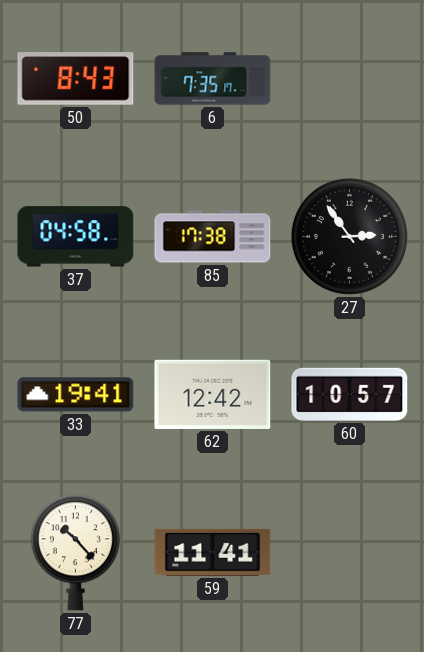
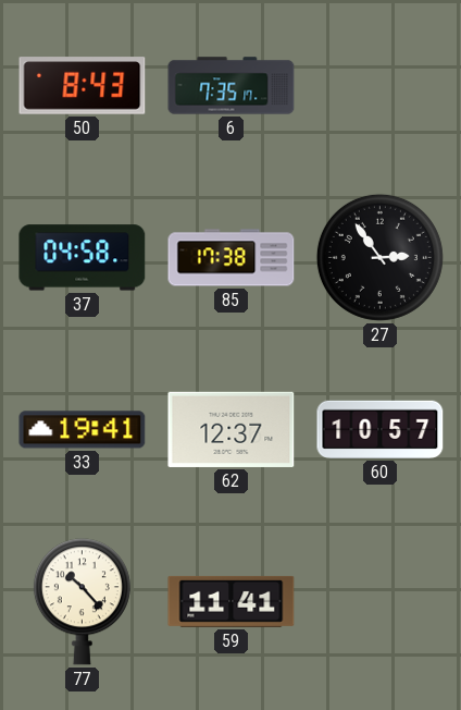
62: 12:42 -> 12:37 (232, 429)
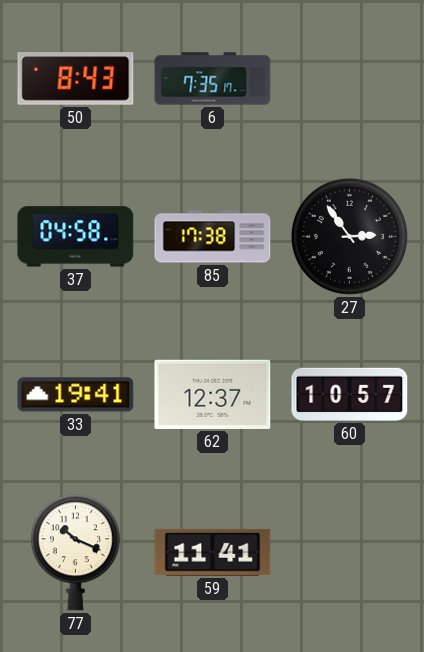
77: 10:23 -> 10:19 (75, 553)
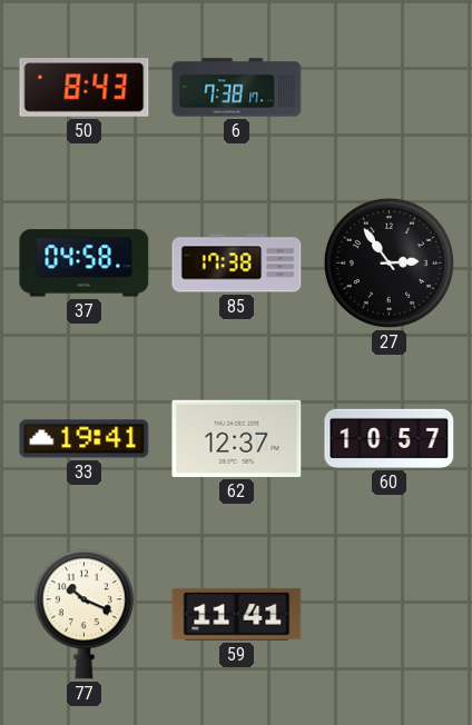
6: 7:35 -> 7:38 (237, 88)
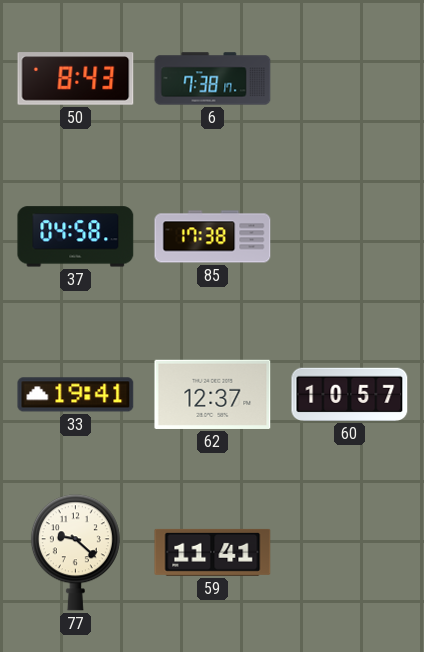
27: 2:54 -> none (389, 262)
77: 10:19 -> 9:22 (75, 553)
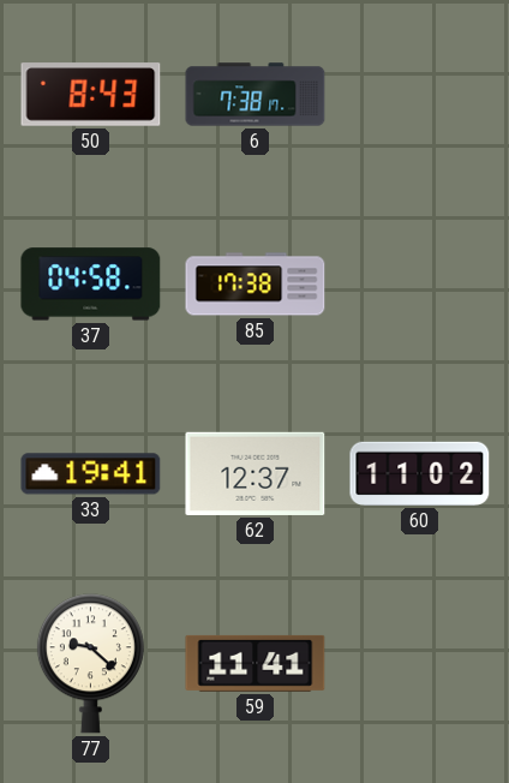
60: 10:57 -> 11:02 (420, 473)
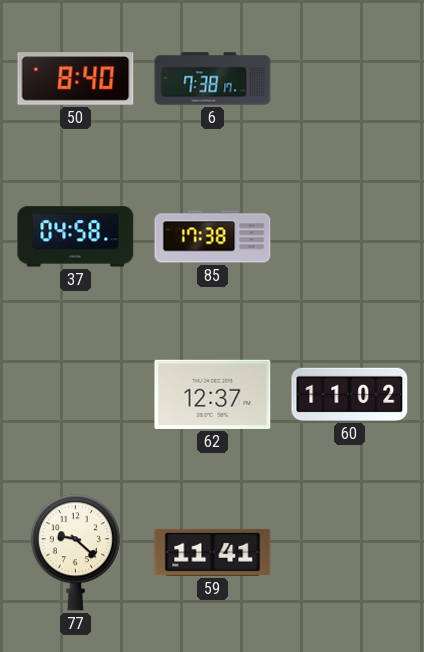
50: 8:43 -> 8:40 (76, 79)
33: 19:41 -> none (91, 474)
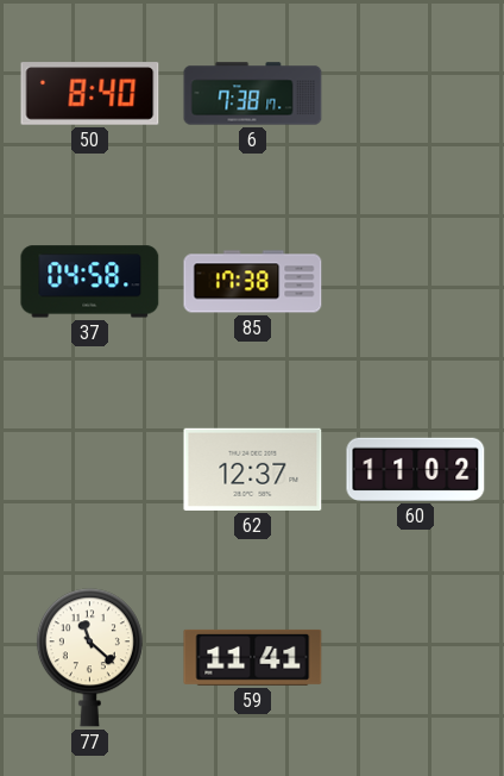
77: 9:22 -> 11:22 (89, 658)
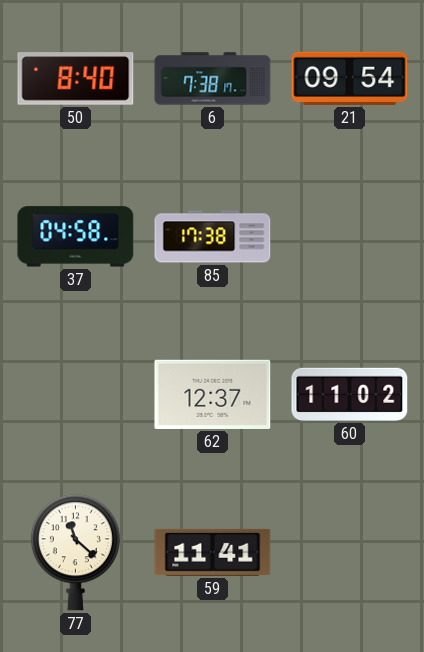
21: none -> 09:54 (350, 78)
